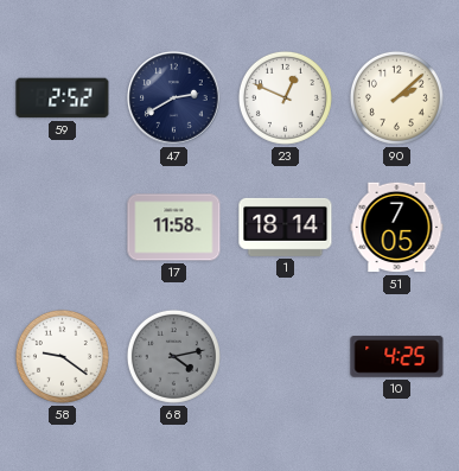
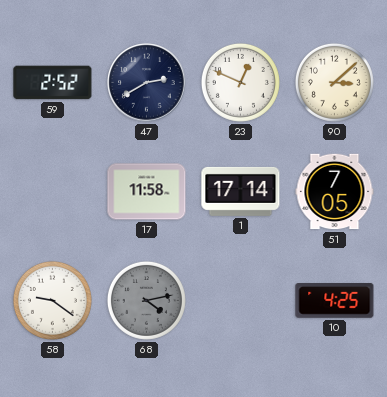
90: 2:08 -> 3:08 (334, 82)
1: 18:14 -> 17:14 (241, 191)
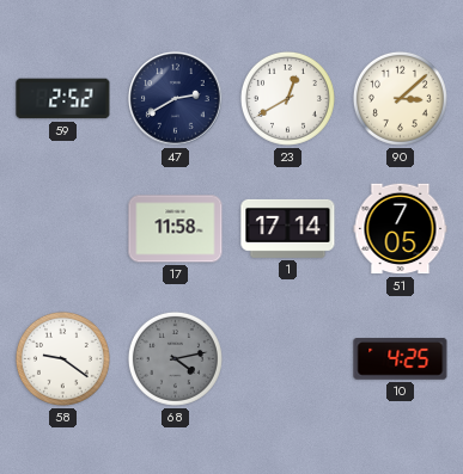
23: 12:49 -> 12:40 (287, 98)
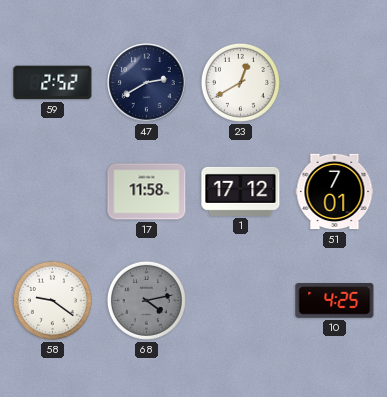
90: 3:08 -> none (400, 98)
1: 17:14 -> 17:12 (241, 191)
51: 7:05 -> 7:01 (335, 192)
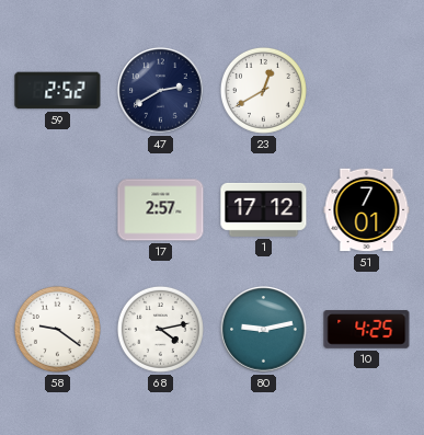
17: 11:58 -> 2:57 (161, 210)
68 dial: grey -> white (160, 329)
80: none -> 9:13 (264, 330)
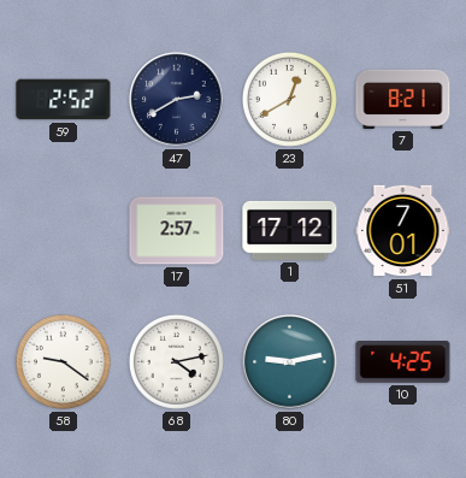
7: none -> 8:21 (403, 99)
